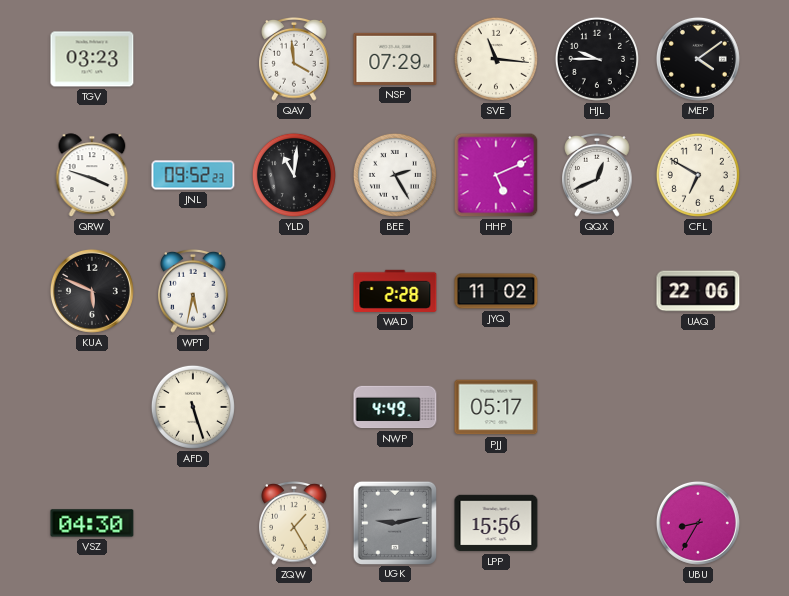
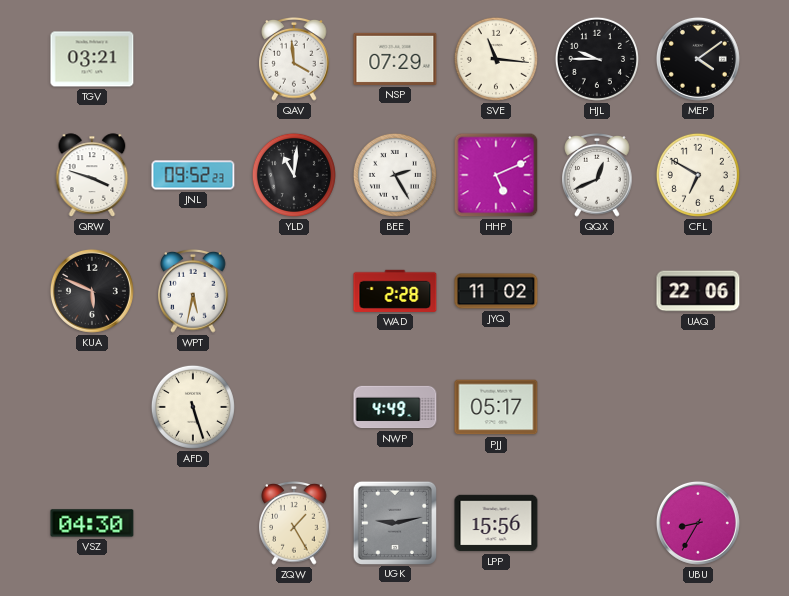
TGV: 03:23 -> 03:21 (92, 59)
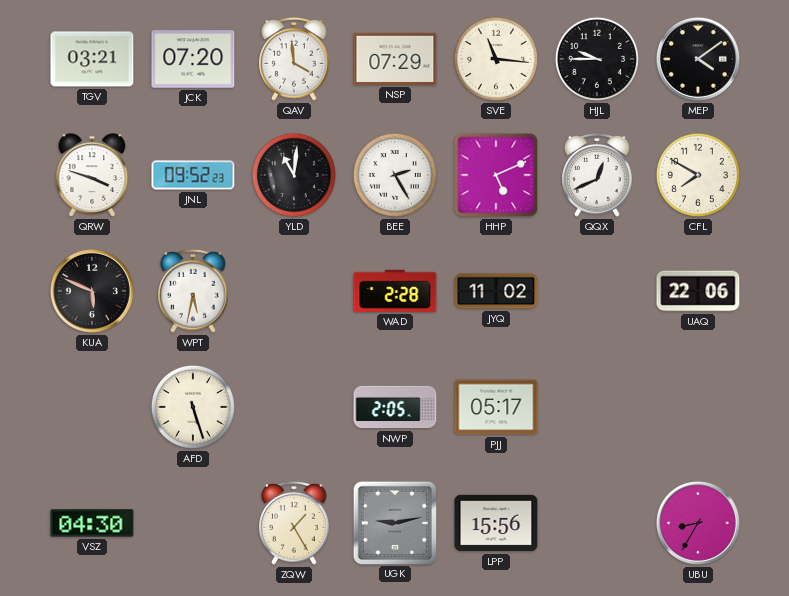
JCK: none -> 07:20 (193, 59)
CFL: 6:50 -> 7:50 (698, 175)
NWP: 4:49 -> 2:05 (395, 407)
